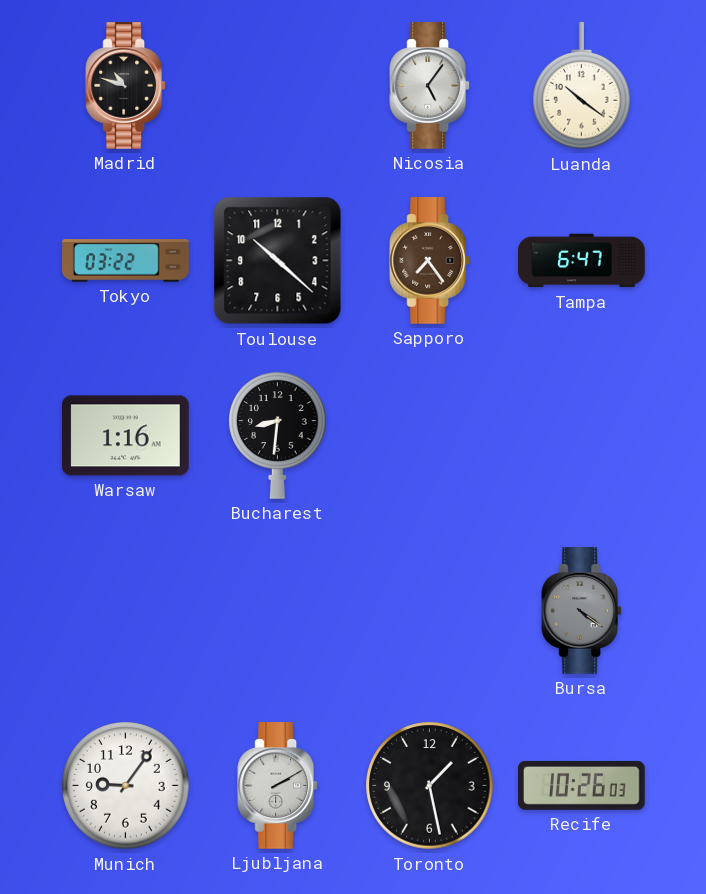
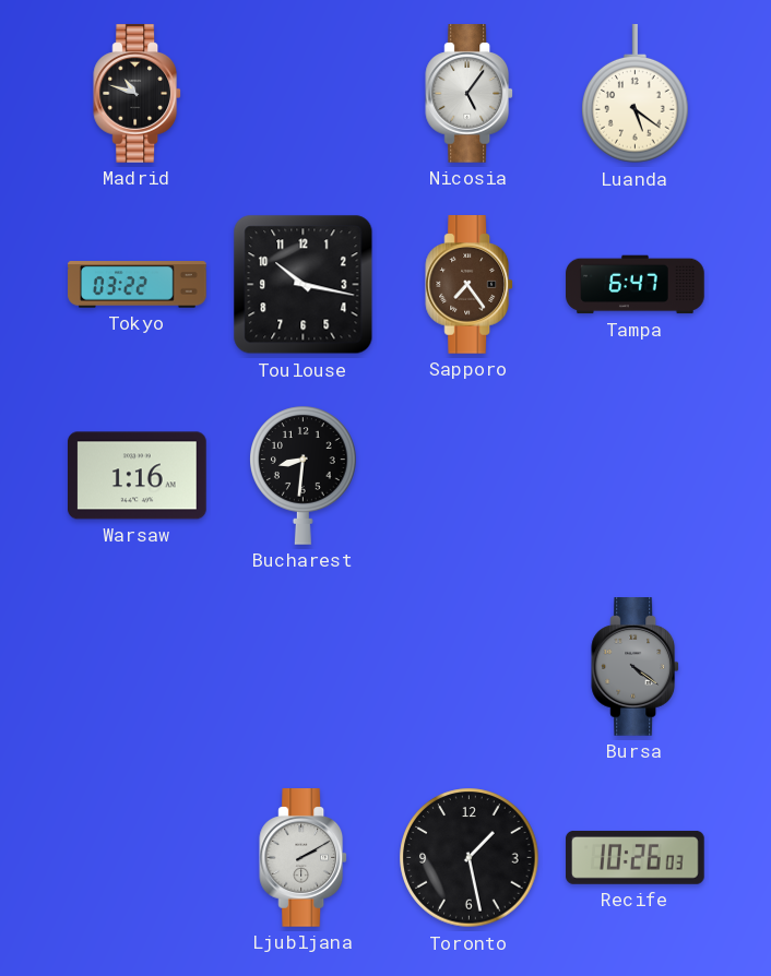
Luanda: 10:21 -> 5:21 (636, 94)
Toulouse: 10:22 -> 10:17 (304, 285)
Munich: 9:06 -> none (126, 786)
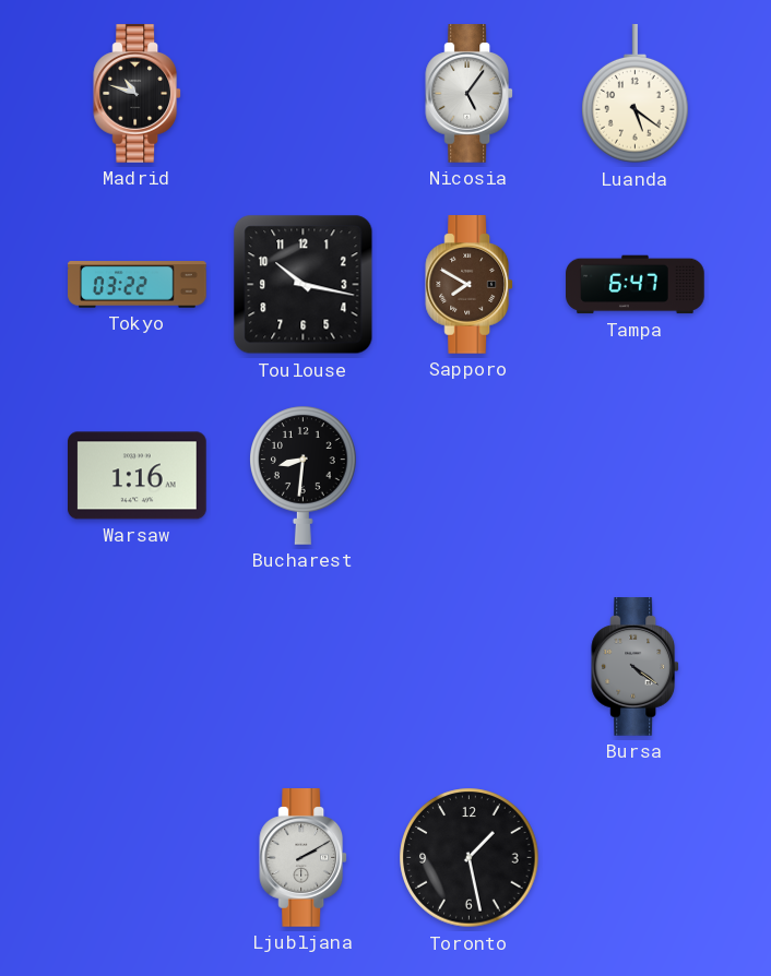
Sapporo: 7:24 -> 7:50 (470, 285)
Recife: 10:26 -> none (636, 857)
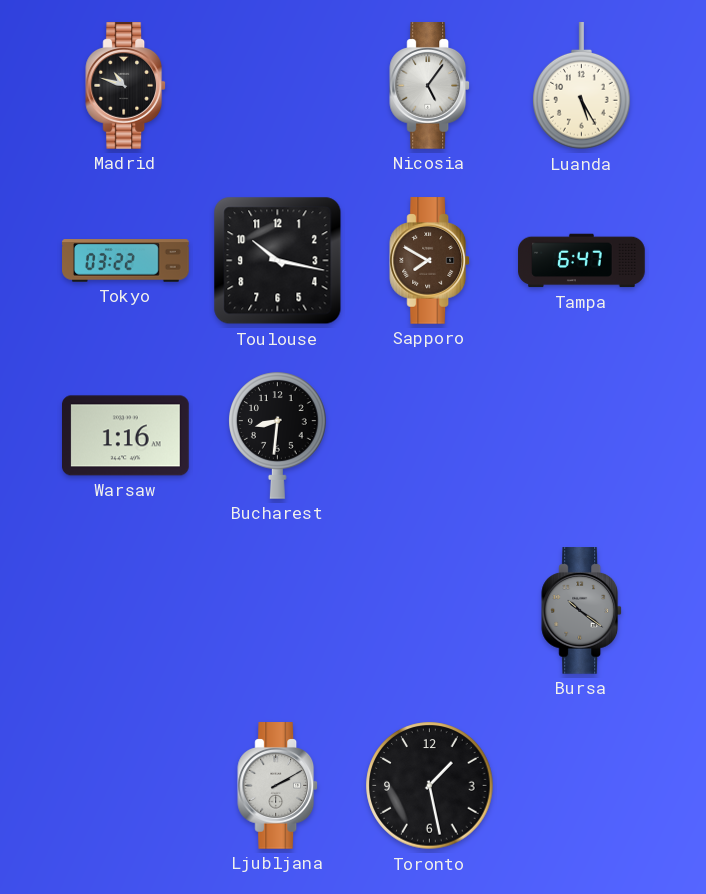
Luanda: 5:21 -> 5:25 (582, 86)
Bursa: 4:21 -> 10:21 (582, 611)
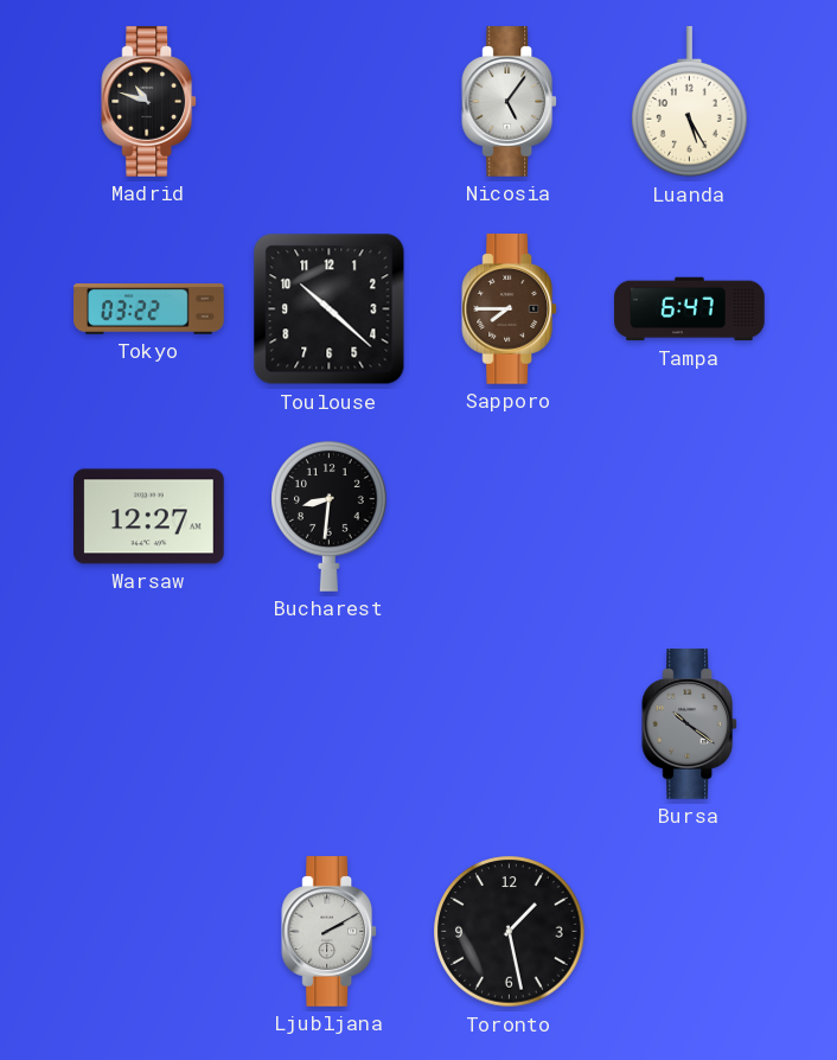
Toulouse: 10:17 -> 10:22 (330, 309)
Sapporo: 7:50 -> 7:45 (510, 309)
Warsaw: 1:16 -> 12:27 (149, 517)
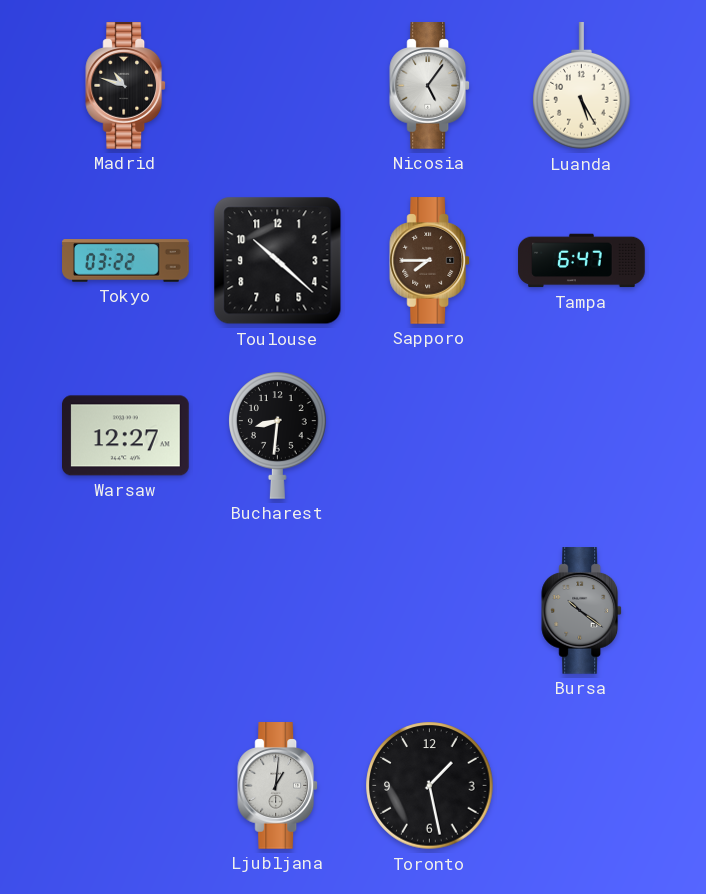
Ljubljana: 2:10 -> 1:01 (278, 786)
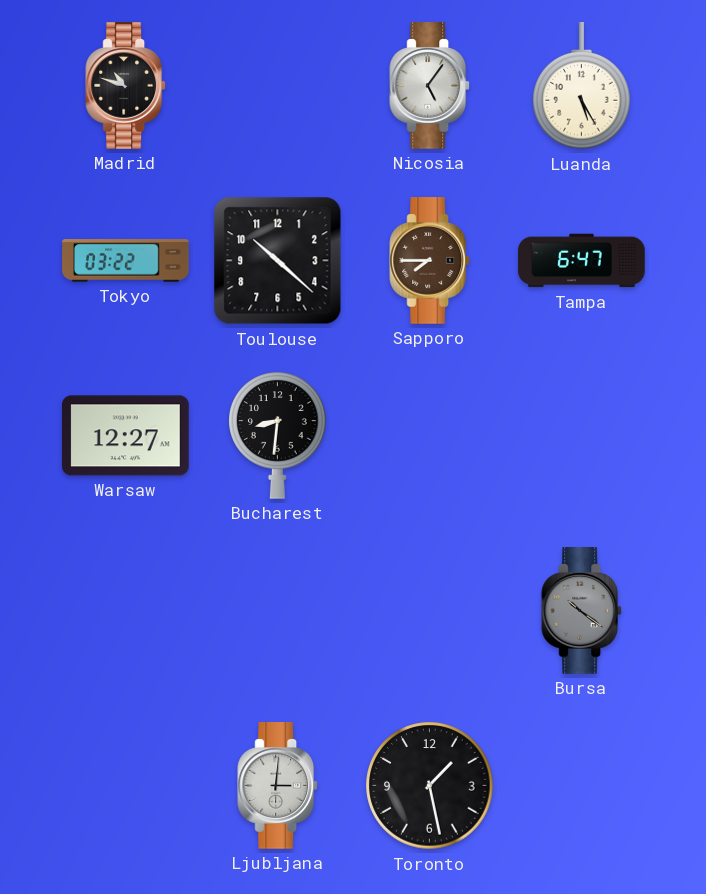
Ljubljana: 1:01 -> 3:01 (278, 786)
